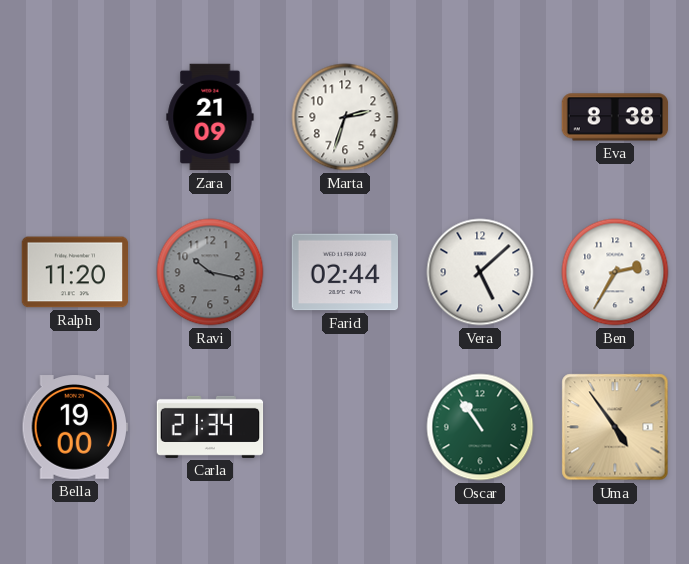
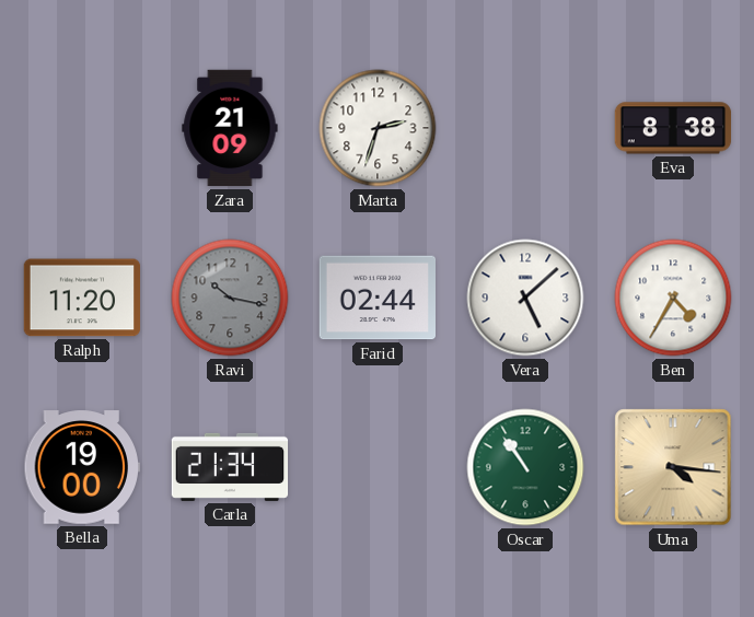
Ben: 2:35 -> 4:35 (673, 298)
Uma: 4:54 -> 4:16 (673, 467)
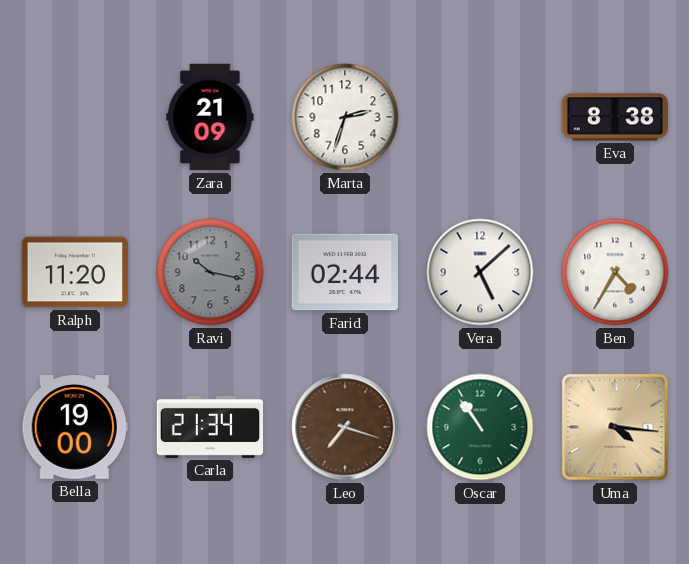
Leo: none -> 7:18 (345, 427)
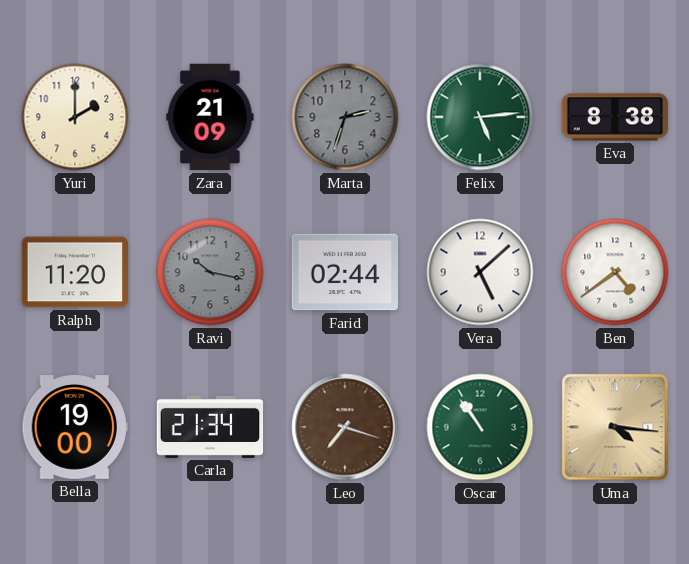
Yuri: none -> 2:00 (75, 117)
Marta dial: white -> grey (345, 117)
Felix: none -> 5:14 (480, 117)
Ben: 4:35 -> 4:39 (615, 272)
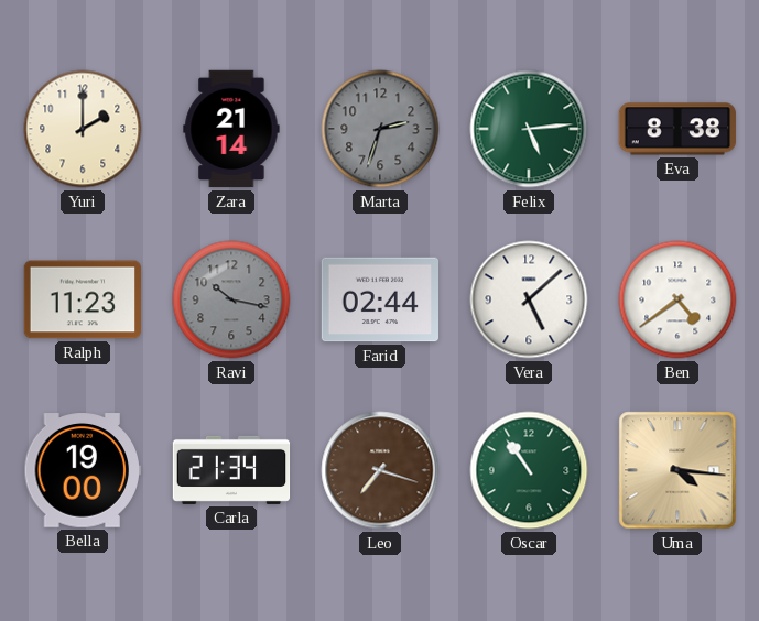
Zara: 21:09 -> 21:14 (231, 129)
Ralph: 11:20 -> 11:23 (83, 299)
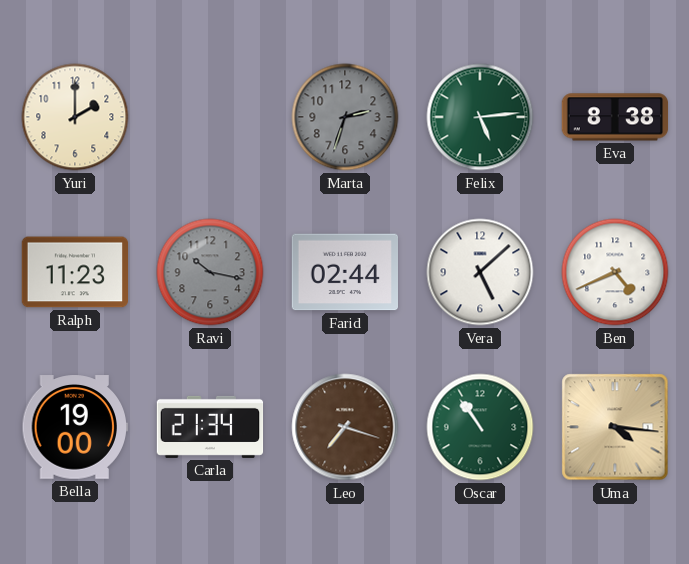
Zara: 21:14 -> none (231, 129)
Ben: 4:39 -> 4:41 (615, 272)
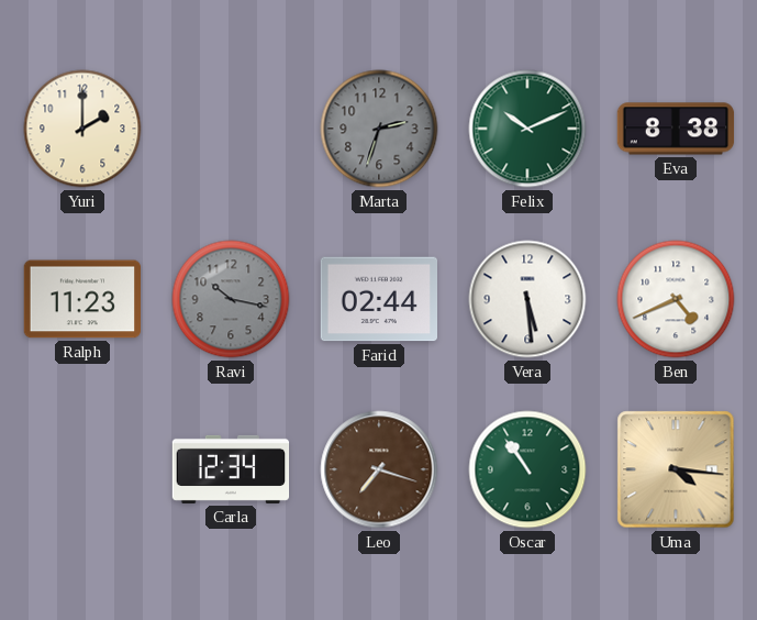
Felix: 5:14 -> 10:11 (527, 129)
Vera: 5:08 -> 5:29 (527, 299)
Bella: 19:00 -> none (75, 427)
Carla: 21:34 -> 12:34 (231, 469)
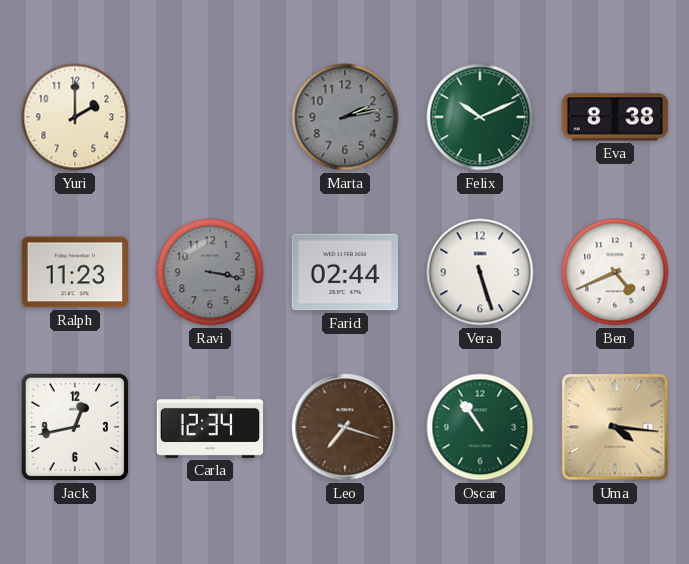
Marta: 2:33 -> 2:13 (345, 117)
Ravi: 10:17 -> 3:17 (210, 272)
Vera: 5:29 -> 5:27 (480, 272)
Jack: none -> 12:43 (75, 427)
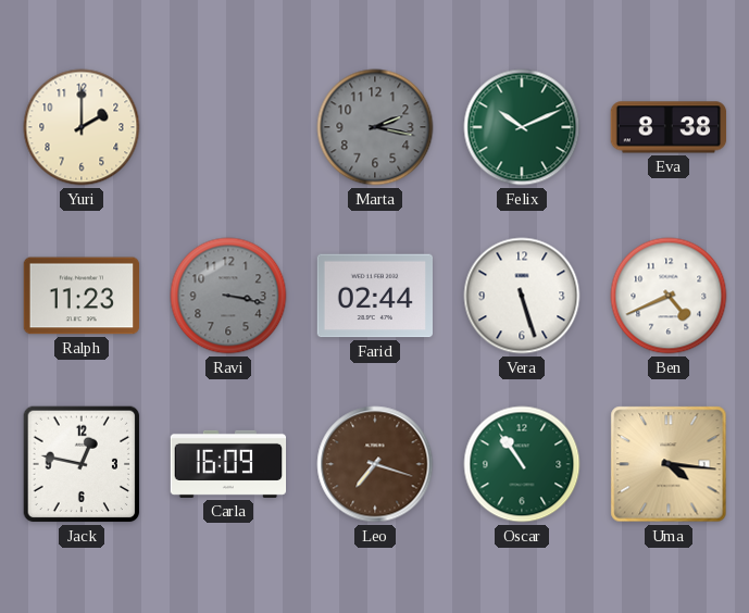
Marta: 2:13 -> 2:17 (375, 127)
Jack: 12:43 -> 12:47 (82, 464)
Carla: 12:34 -> 16:09 (228, 464)
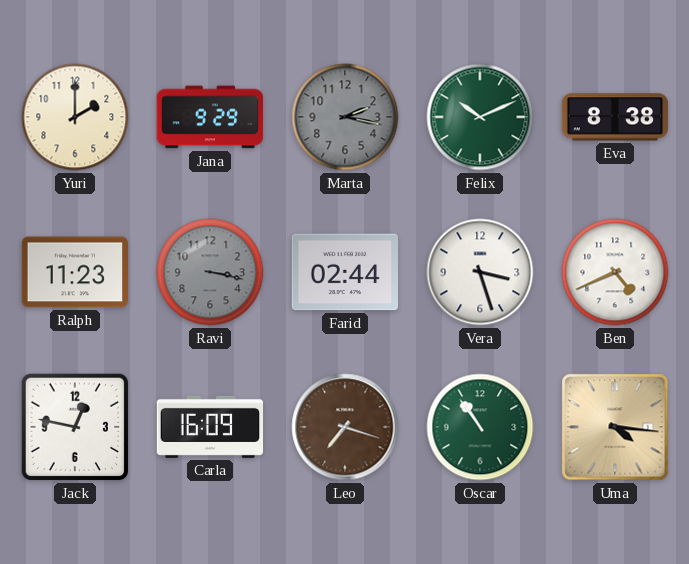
Jana: none -> 9:29 (210, 117)
Vera: 5:27 -> 3:27 (480, 272)
